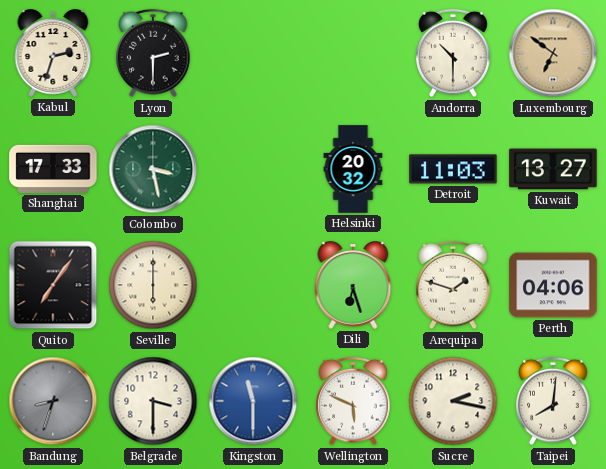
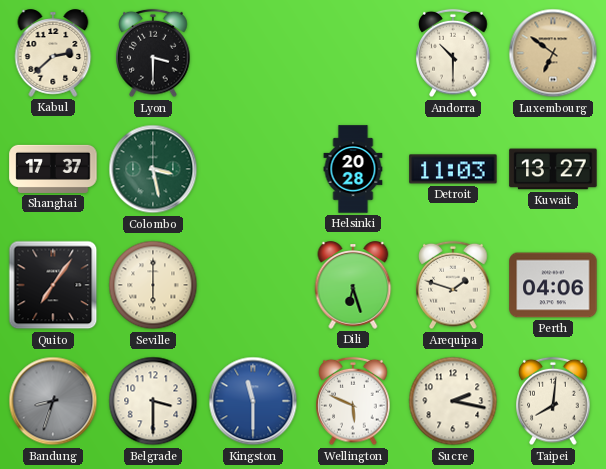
Kabul: 2:33 -> 2:38 (53, 53)
Lyon: 2:30 -> 3:30 (153, 53)
Shanghai: 17:33 -> 17:37 (53, 169)
Helsinki: 20:32 -> 20:28 (353, 169)
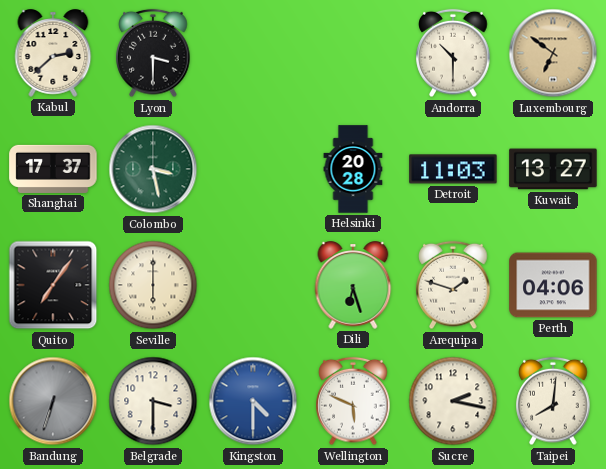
Bandung: 8:33 -> 6:33 (53, 401)
Kingston: 11:30 -> 4:30 (253, 401)
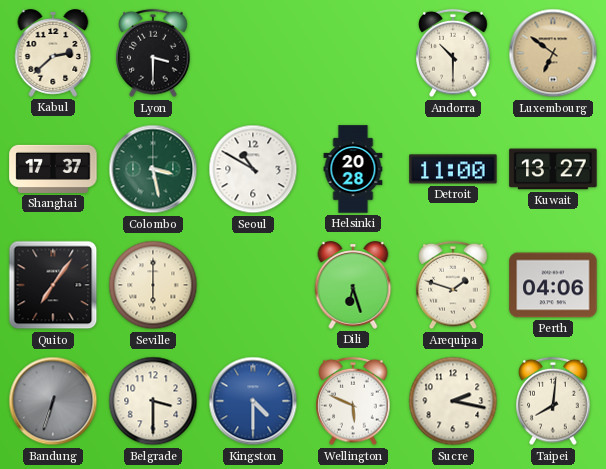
Seoul: none -> 10:50 (253, 169)
Detroit: 11:03 -> 11:00 (453, 169)
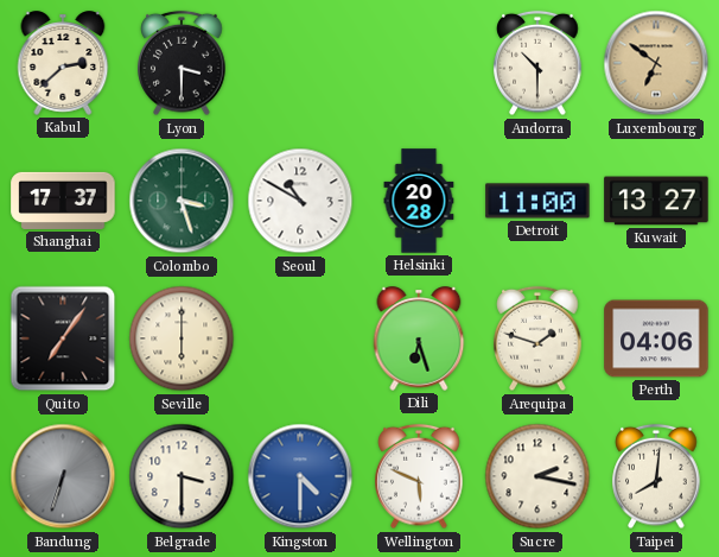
Colombo: 3:28 -> 3:27 (182, 201)
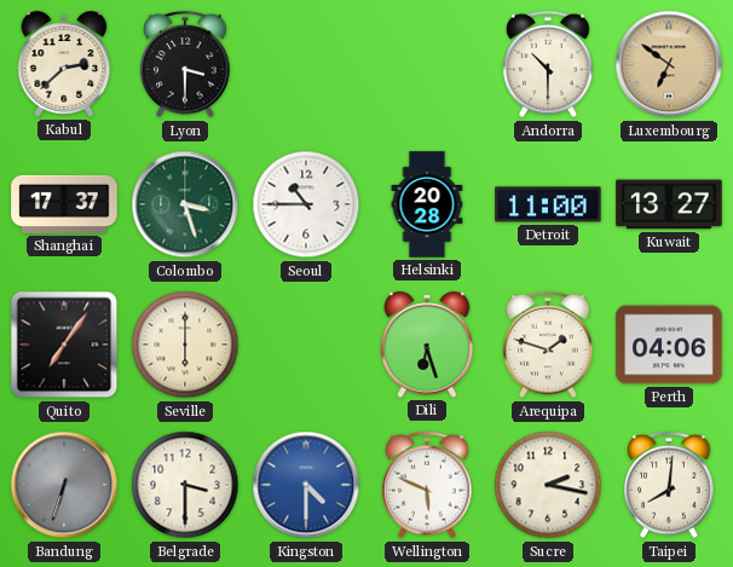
Seoul: 10:50 -> 10:45 (306, 204)
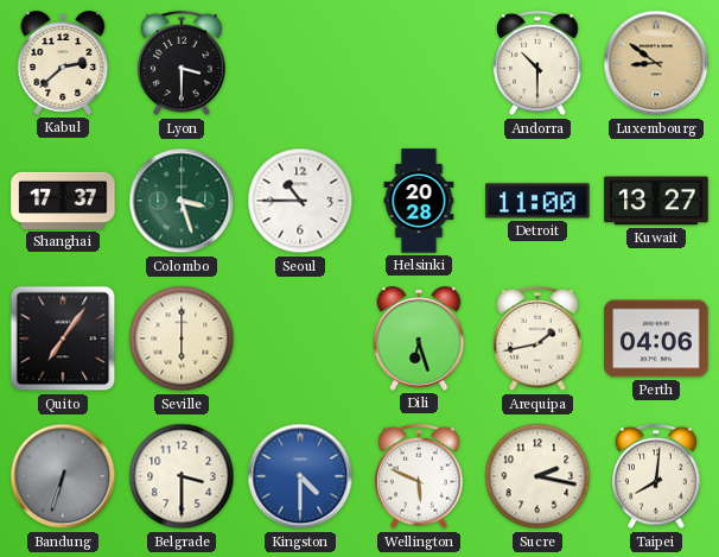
Luxembourg: 6:51 -> 8:51 (656, 63)
Arequipa: 1:48 -> 1:43 (537, 338)
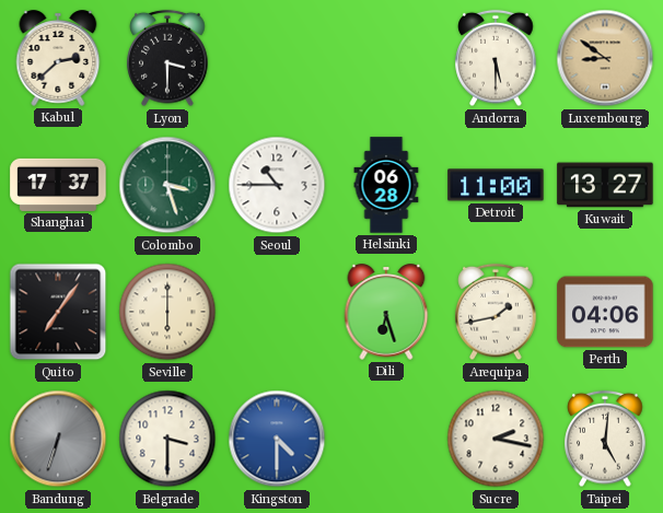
Andorra: 10:30 -> 5:30 (496, 58)
Helsinki: 20:28 -> 06:28 (386, 185)
Wellington: 5:49 -> none (419, 476)
Taipei: 8:01 -> 5:01 (605, 439)
